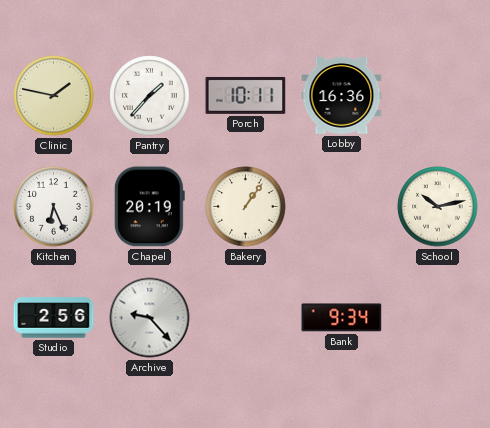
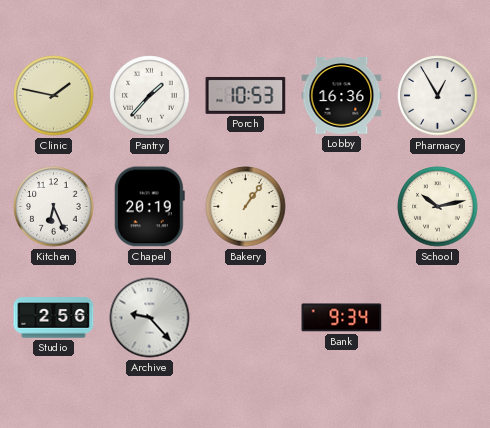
Porch: 10:11 -> 10:53 (246, 95)
Pharmacy: none -> 12:55 (438, 96)
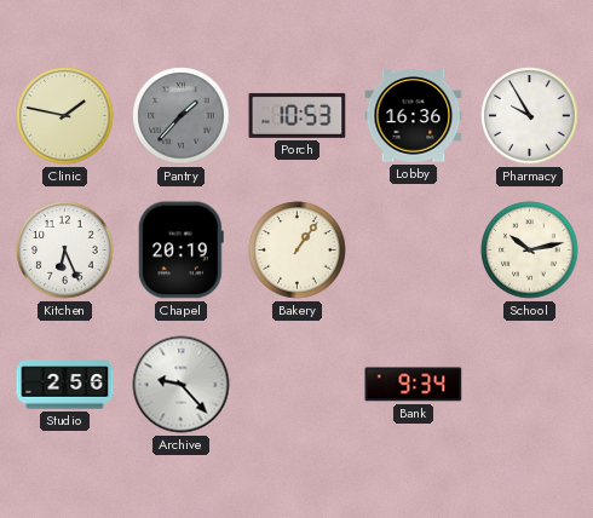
Pantry dial: white -> grey (182, 116)
Pharmacy: 12:55 -> 9:55 (530, 116)
